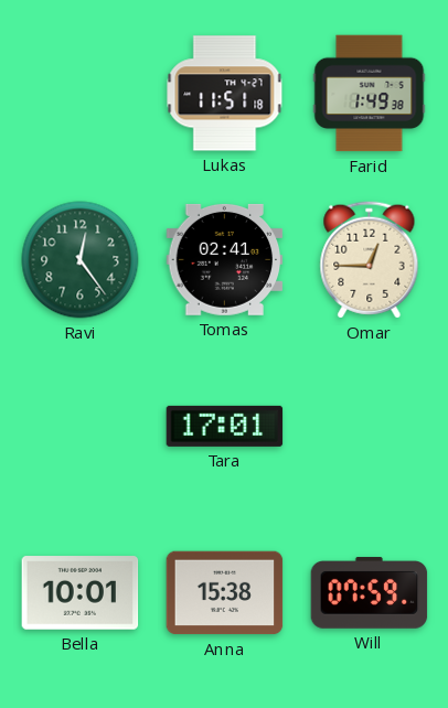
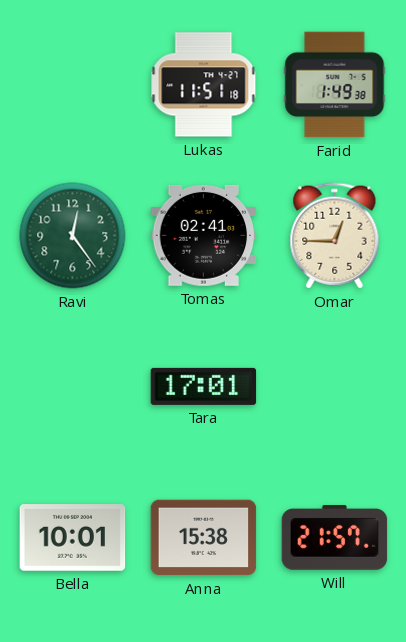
Will: 07:59 -> 21:57 (335, 538)
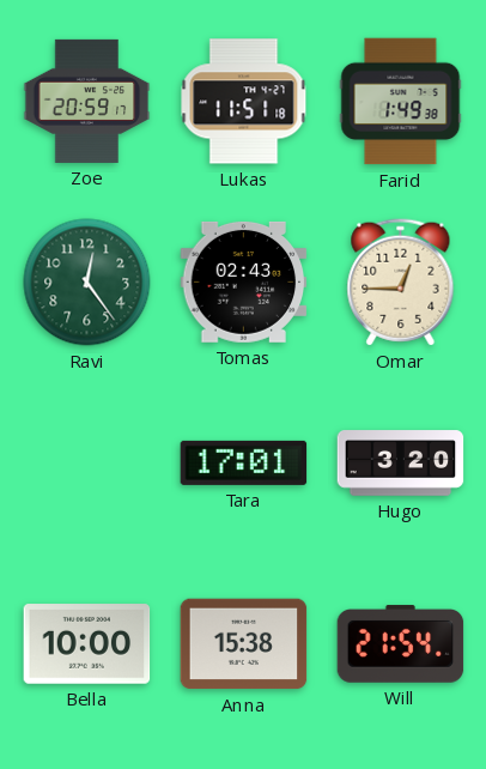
Zoe: none -> 20:59 (87, 101)
Tomas: 02:41 -> 02:43 (244, 281)
Hugo: none -> 3:20 (401, 464)
Bella: 10:01 -> 10:00 (87, 644)
Will: 21:57 -> 21:54 (401, 644)
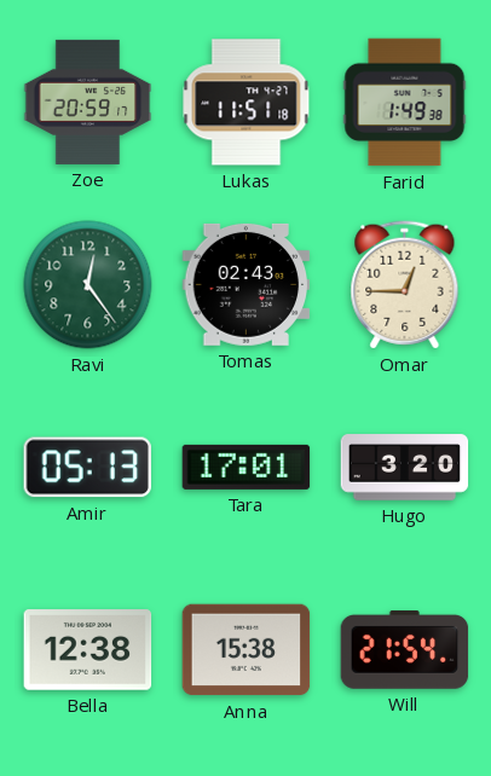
Amir: none -> 05:13 (87, 468)
Bella: 10:00 -> 12:38 (88, 650)
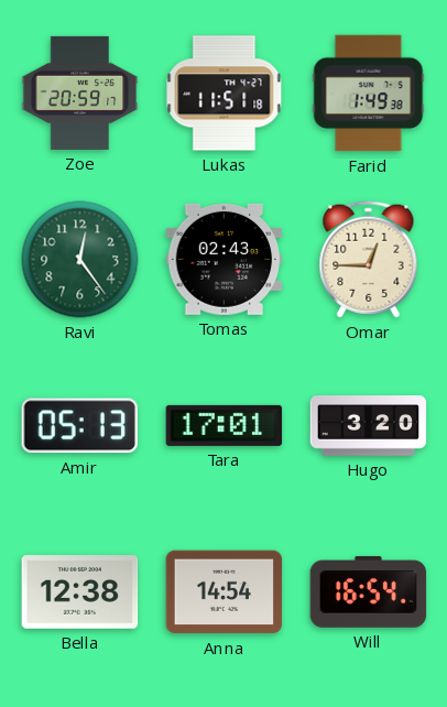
Anna: 15:38 -> 14:54 (225, 592)
Will: 21:54 -> 16:54 (369, 592)
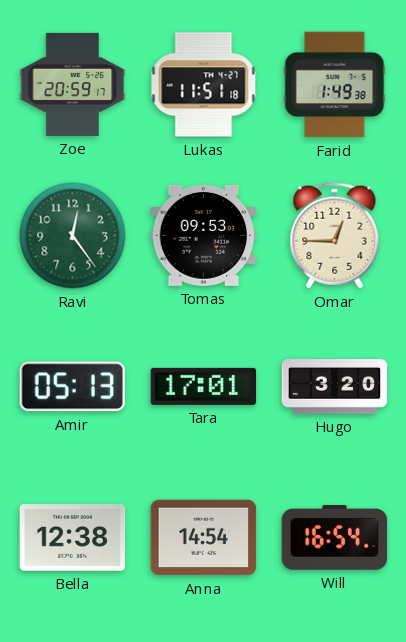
Tomas: 02:43 -> 09:53 (204, 235)
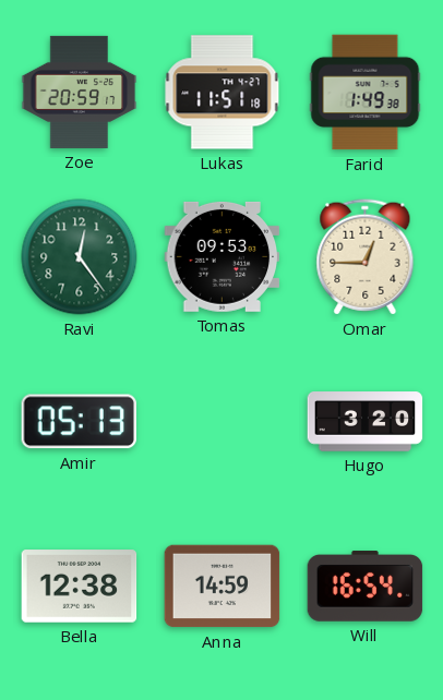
Tara: 17:01 -> none (204, 386)
Anna: 14:54 -> 14:59 (223, 587)
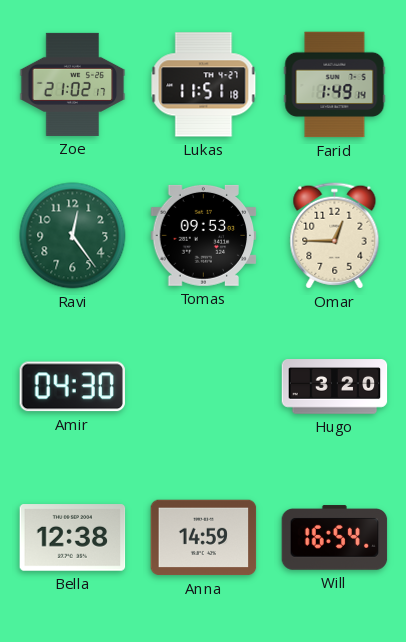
Zoe: 20:59 -> 21:02 (73, 84)
Farid: 1:49:38 -> 1:49:14 (335, 85)
Amir: 05:13 -> 04:30 (72, 387)
